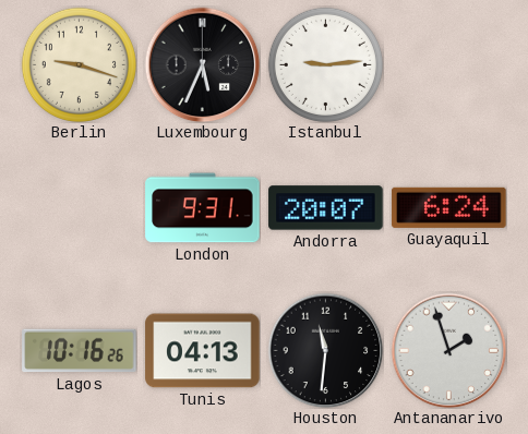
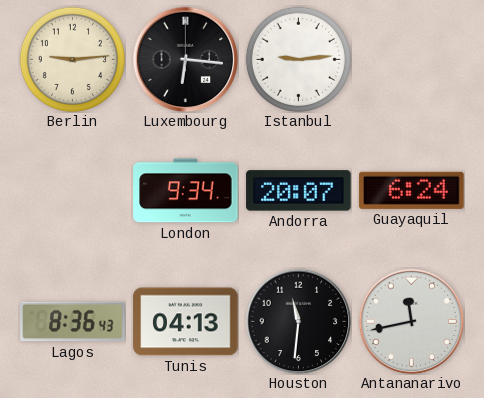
Berlin: 9:18 -> 9:14 (72, 59)
Luxembourg: 5:34 -> 6:16 (185, 59)
London: 9:31 -> 9:34 (186, 191)
Lagos: 10:16 -> 8:36 (73, 322)
Antananarivo: 1:57 -> 11:43 (411, 321)
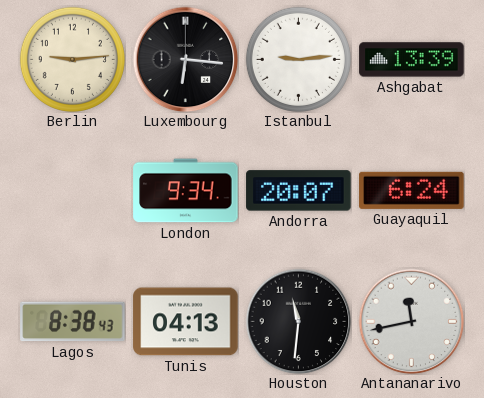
Ashgabat: none -> 13:39 (412, 60)
Lagos: 8:36 -> 8:38 (73, 322)
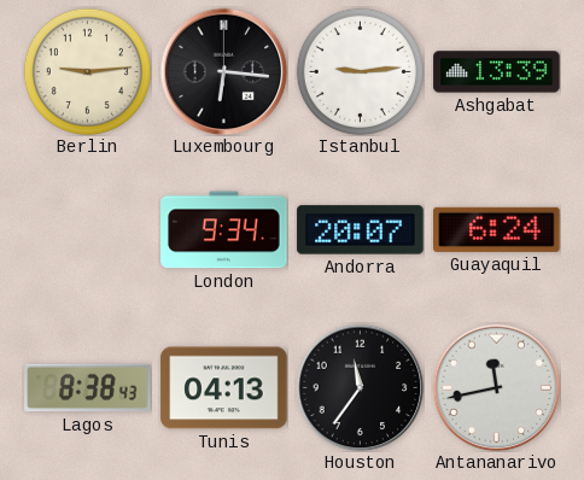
Houston: 11:31 -> 11:36 (360, 387)
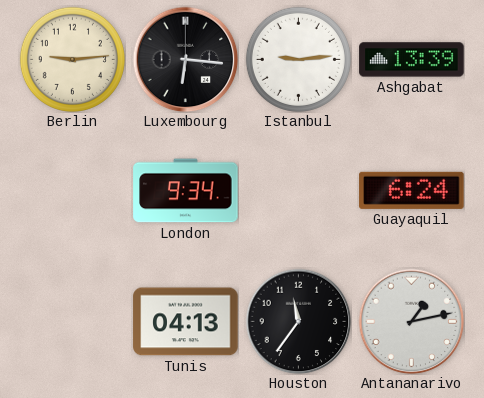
Andorra: 20:07 -> none (361, 230)
Lagos: 8:38 -> none (88, 388)
Antananarivo: 11:43 -> 1:13 (411, 321)
